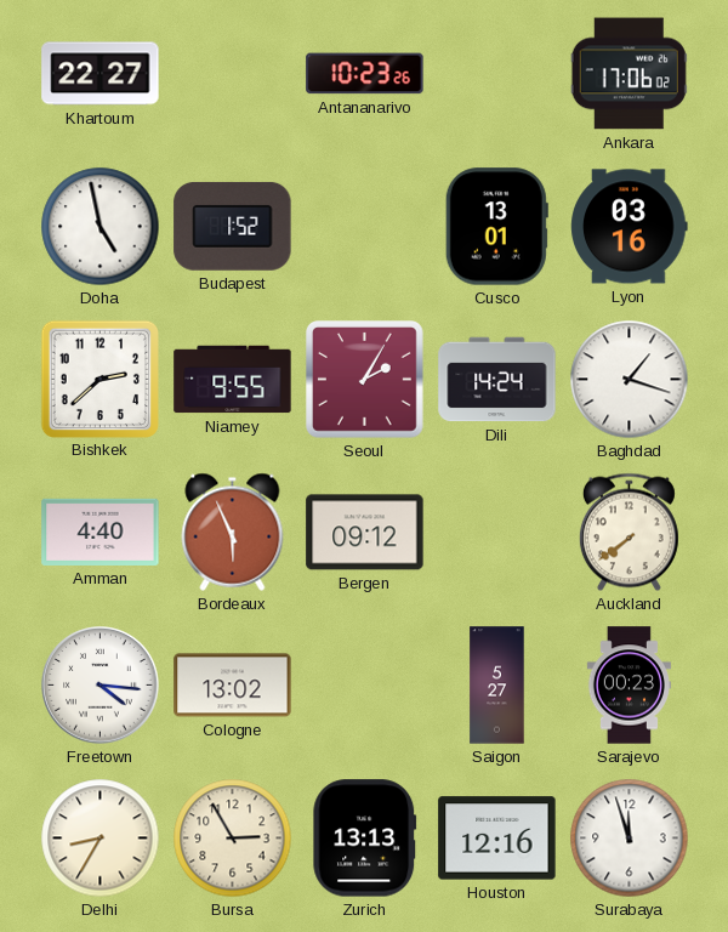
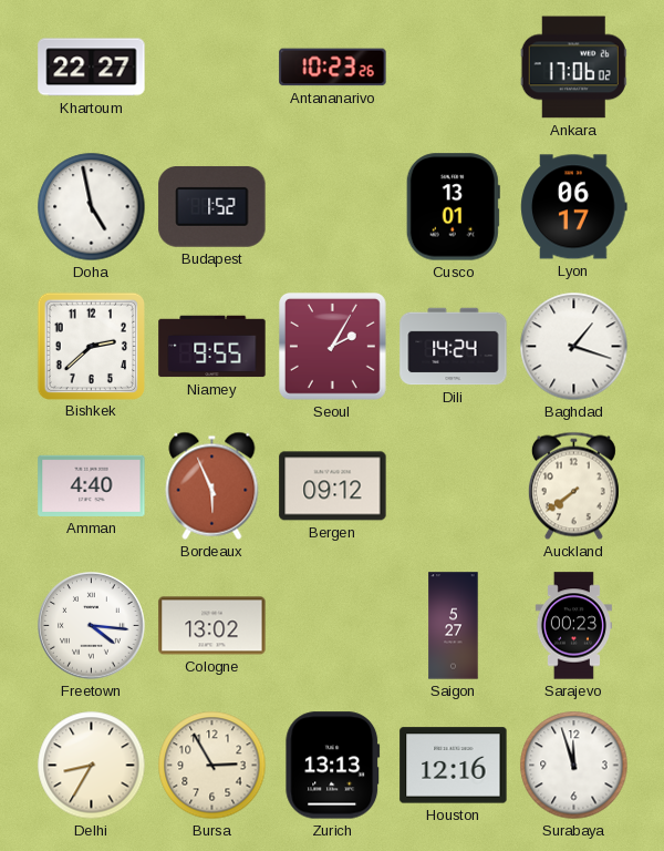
Lyon: 03:16 -> 06:17 (574, 207)
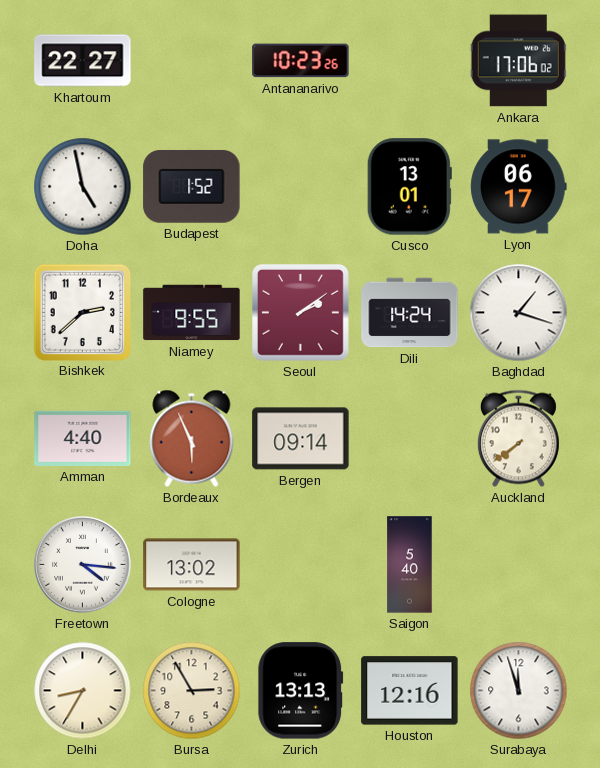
Seoul: 2:05 -> 2:09 (301, 313)
Bergen: 09:12 -> 09:14 (301, 439)
Saigon: 5:27 -> 5:40 (410, 565)
Sarajevo: 00:23 -> none (573, 626)
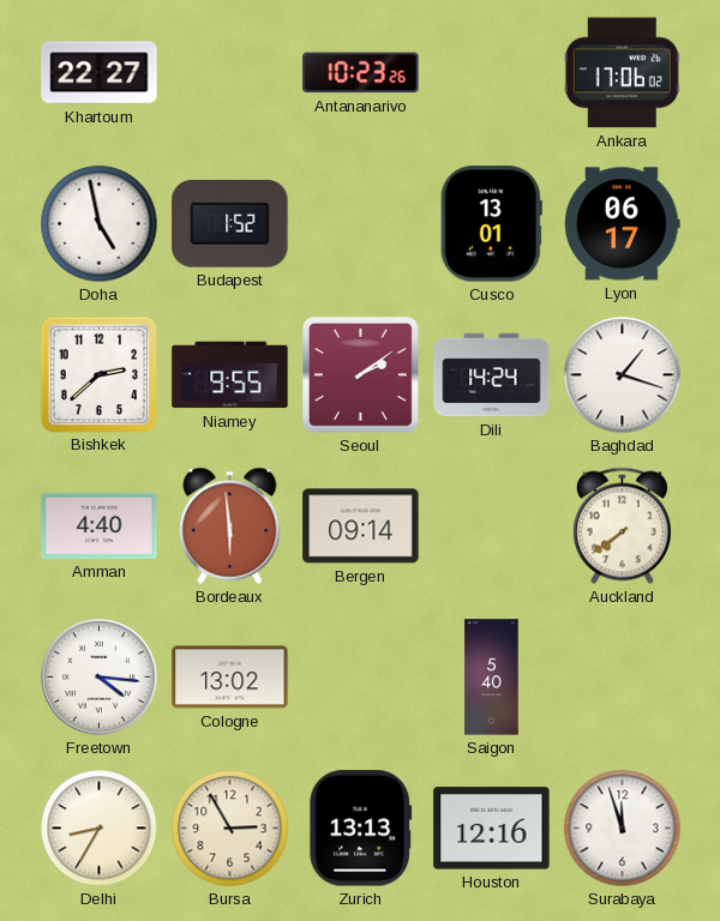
Bordeaux: 5:56 -> 5:59 (230, 525)
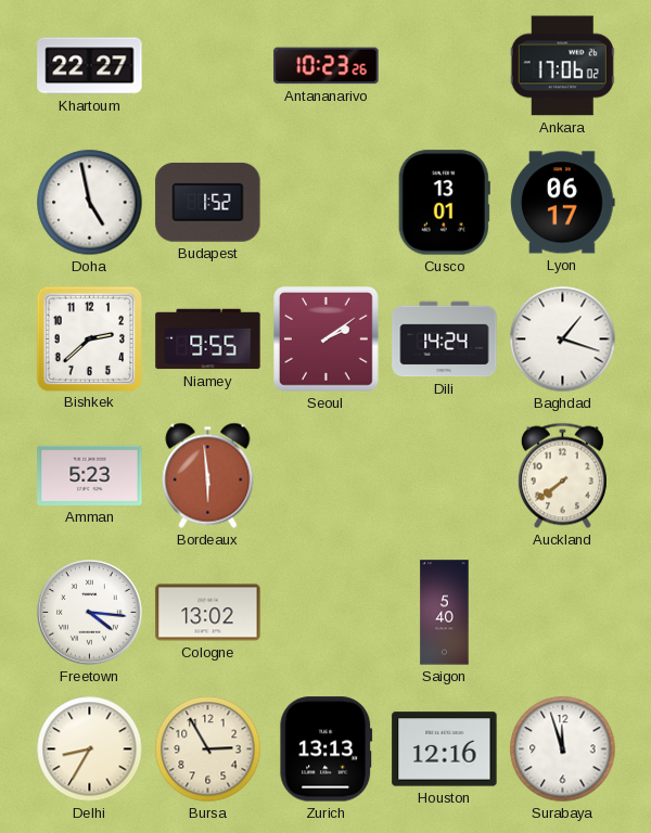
Amman: 4:40 -> 5:23 (90, 475)
Bergen: 09:14 -> none (361, 526)
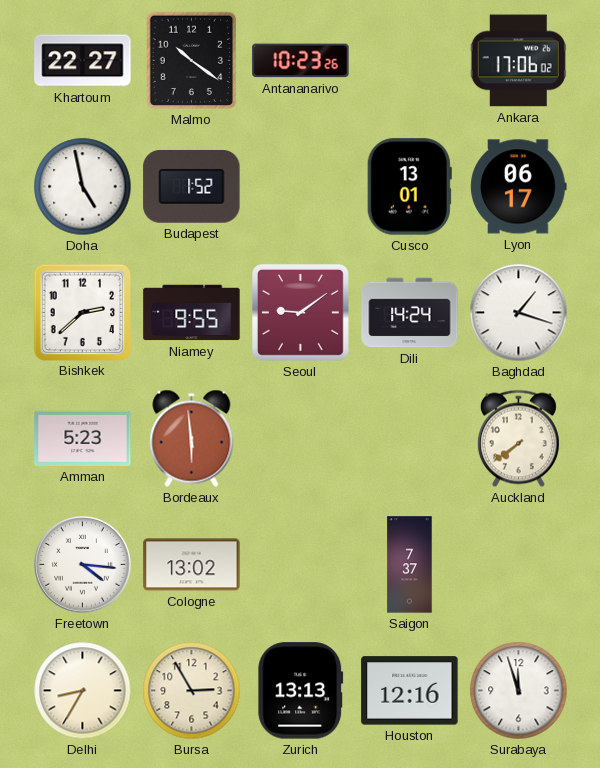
Malmo: none -> 10:21 (191, 61)
Seoul: 2:09 -> 9:09 (301, 313)
Saigon: 5:40 -> 7:37 (410, 565)
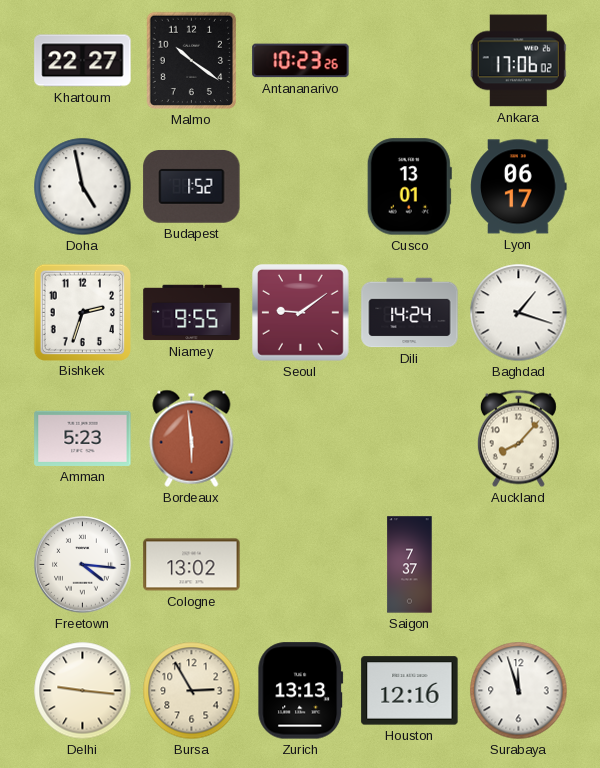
Bishkek: 2:38 -> 2:33 (82, 312)
Auckland: 7:39 -> 8:07 (518, 439)
Delhi: 8:35 -> 9:16 (83, 691)
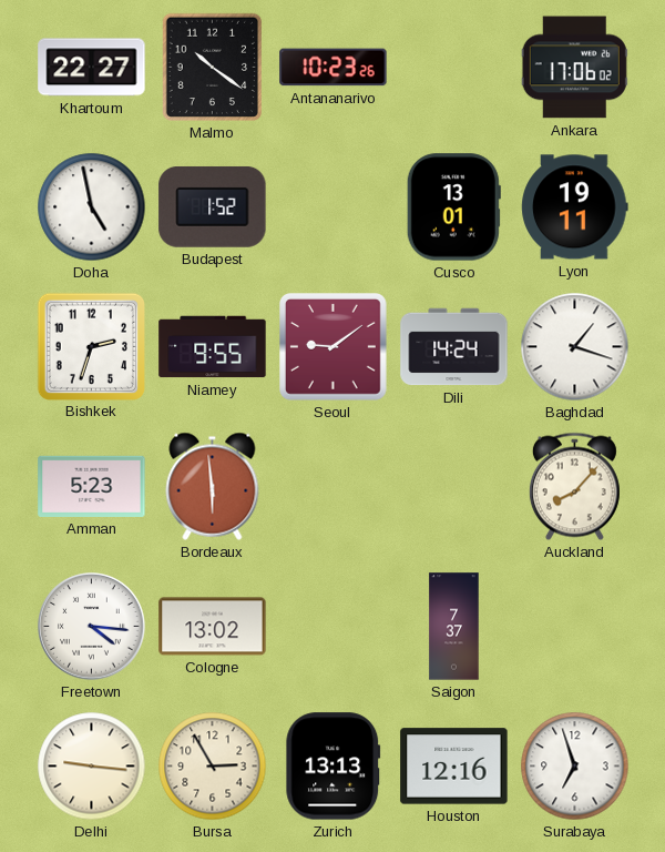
Lyon: 06:17 -> 19:11 (575, 207)
Surabaya: 11:57 -> 6:57 (575, 767)
